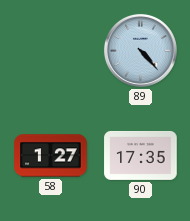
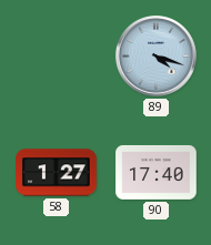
89: 4:23 -> 4:18 (155, 55)
90: 17:35 -> 17:40 (157, 172)
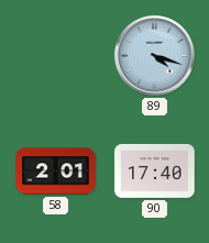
58: 1:27 -> 2:01 (56, 172)
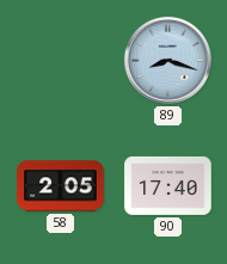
89: 4:18 -> 8:18 (167, 60)
58: 2:01 -> 2:05 (61, 186)
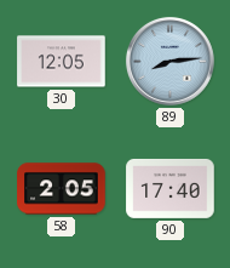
30: none -> 12:05 (62, 62)
89: 8:18 -> 8:14 (169, 61)
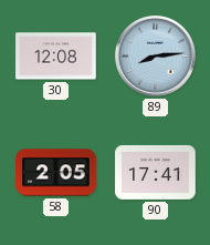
30: 12:05 -> 12:08 (56, 57)
90: 17:40 -> 17:41 (156, 172)
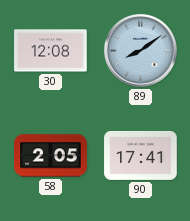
89: 8:14 -> 8:09 (140, 50)
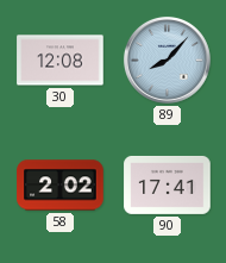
89: 8:09 -> 8:07 (167, 60)
58: 2:05 -> 2:02 (61, 186)
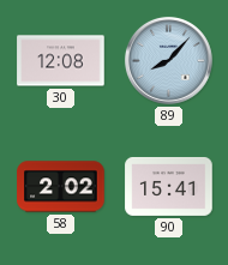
90: 17:41 -> 15:41 (169, 186)
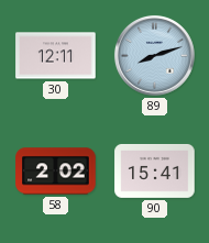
30: 12:08 -> 12:11 (56, 56)
89: 8:07 -> 8:12 (154, 55)
